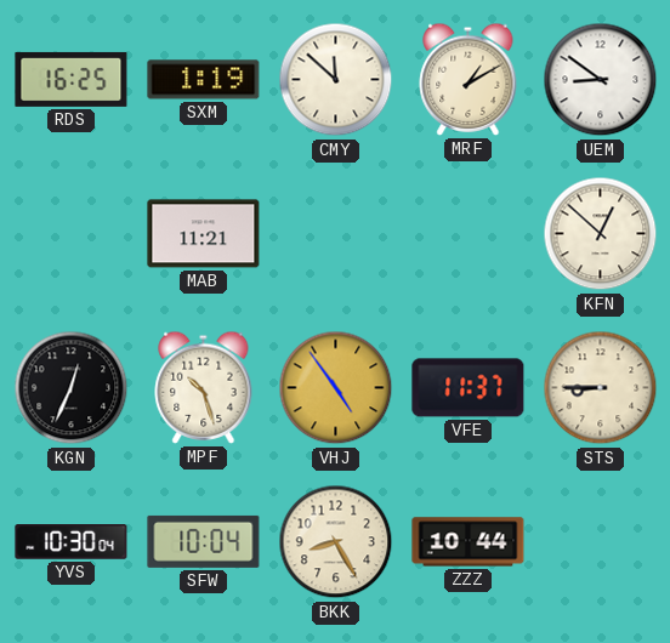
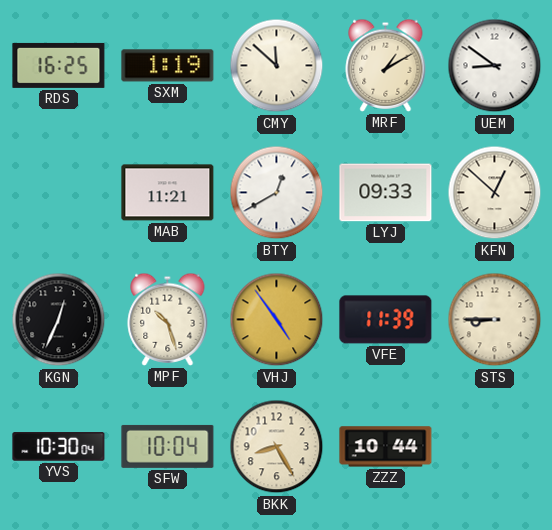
BTY: none -> 12:40 (277, 193)
LYJ: none -> 09:33 (386, 193)
VFE: 11:37 -> 11:39 (386, 320)
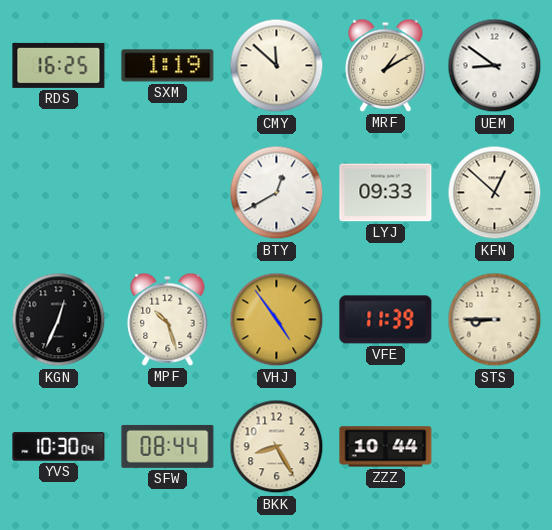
MAB: 11:21 -> none (168, 193)
SFW: 10:04 -> 08:44 (168, 446)
